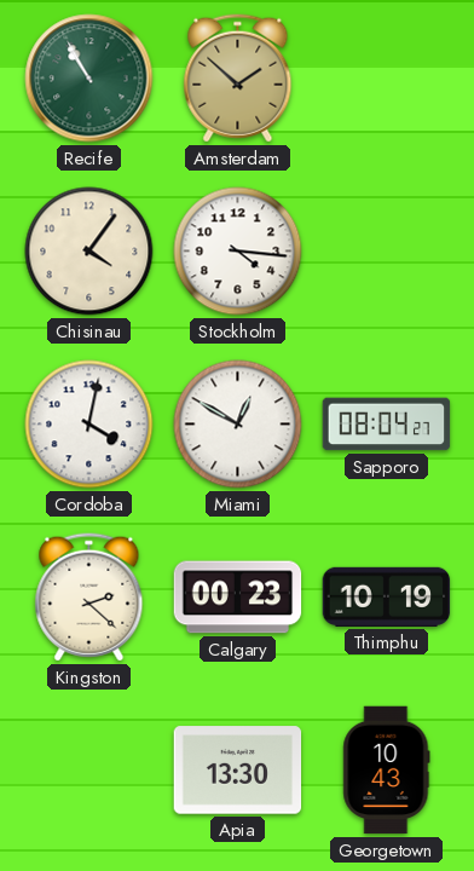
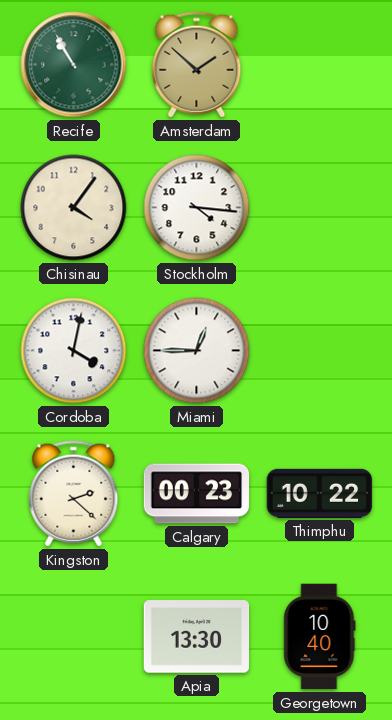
Miami: 12:50 -> 12:45 (197, 351)
Sapporo: 08:04 -> none (387, 425)
Thimphu: 10:19 -> 10:22 (320, 493)
Georgetown: 10:43 -> 10:40 (320, 637)
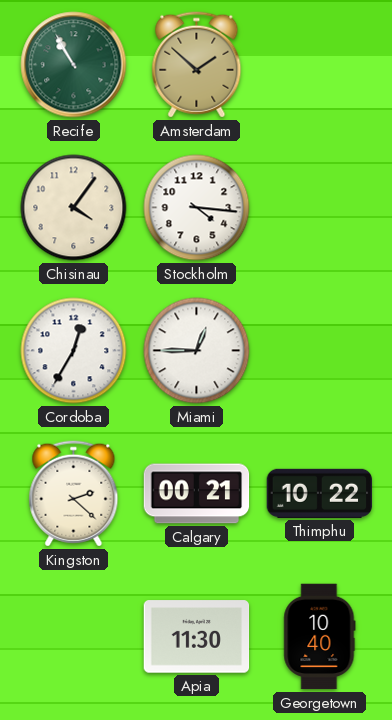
Cordoba: 4:02 -> 12:35 (74, 351)
Calgary: 00:23 -> 00:21 (197, 494)
Apia: 13:30 -> 11:30 (197, 637)
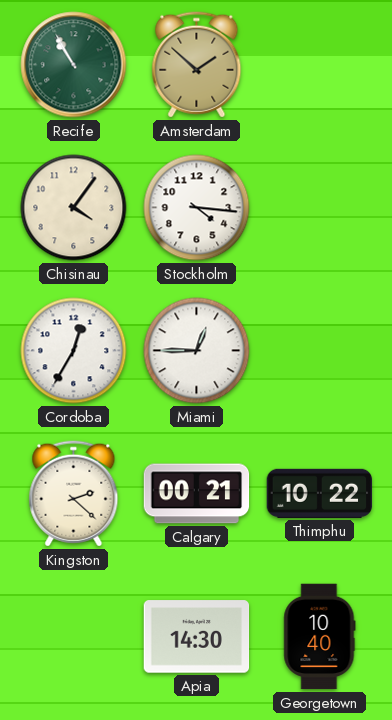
Apia: 11:30 -> 14:30 (197, 637)
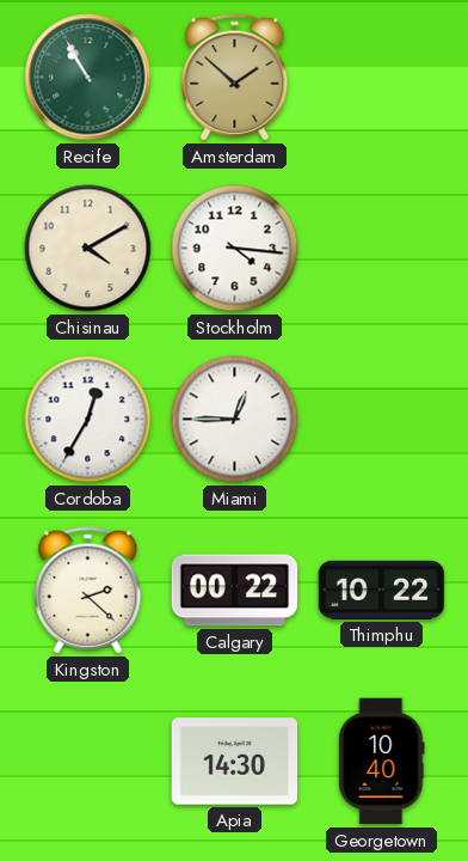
Chisinau: 4:06 -> 4:10 (88, 249)
Calgary: 00:21 -> 00:22 (235, 591)
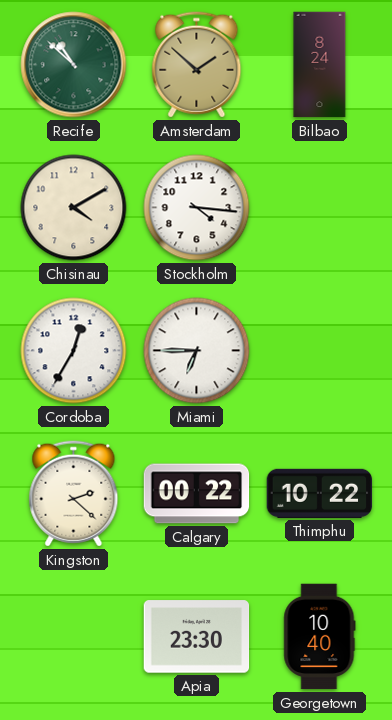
Recife: 10:55 -> 10:52 (74, 65)
Bilbao: none -> 8:24 (320, 65)
Miami: 12:45 -> 6:45 (197, 351)
Apia: 14:30 -> 23:30 (197, 637)
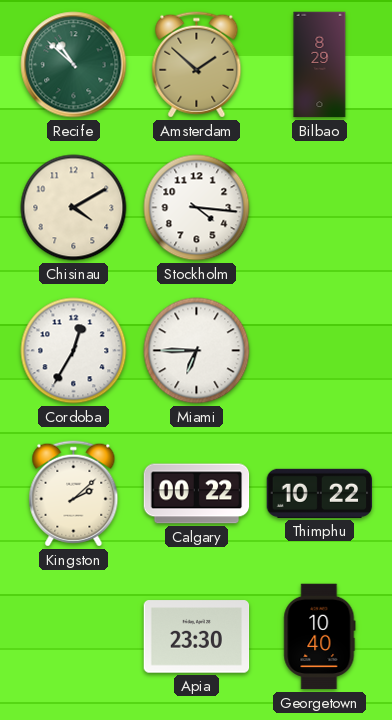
Bilbao: 8:24 -> 8:29 (320, 65)
Kingston: 2:22 -> 2:08 (74, 494)
